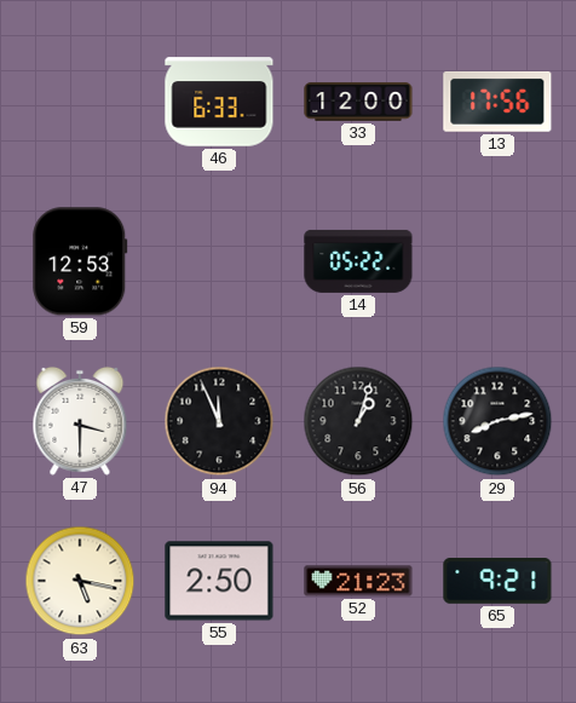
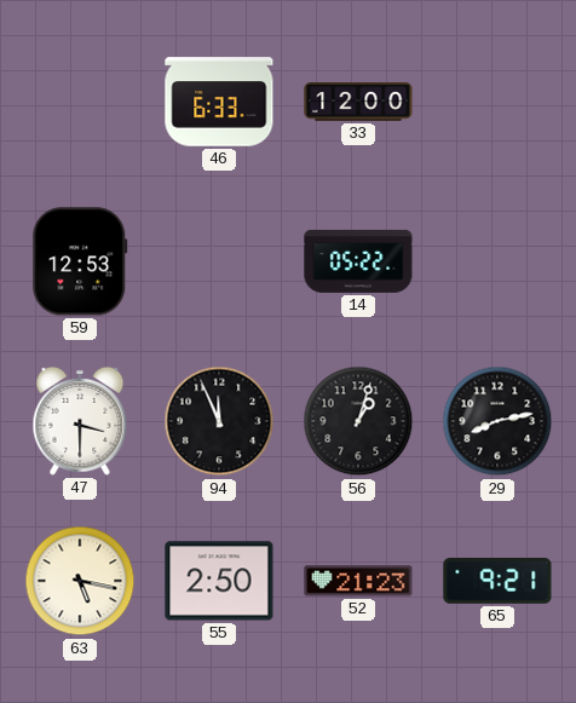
13: 17:56 -> none (497, 102)
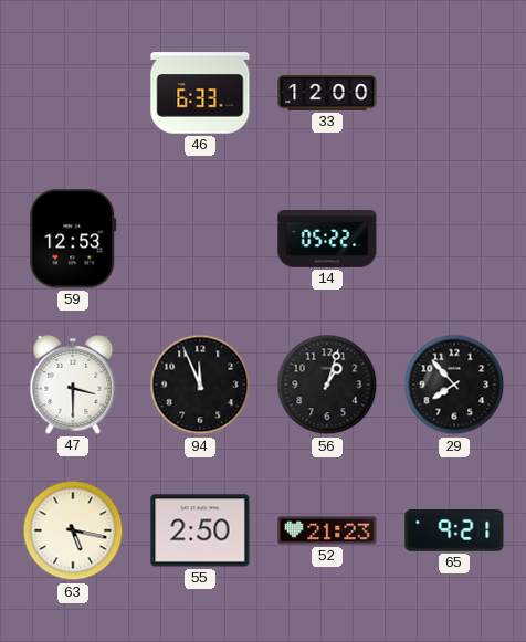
29: 8:13 -> 7:53 (454, 385)
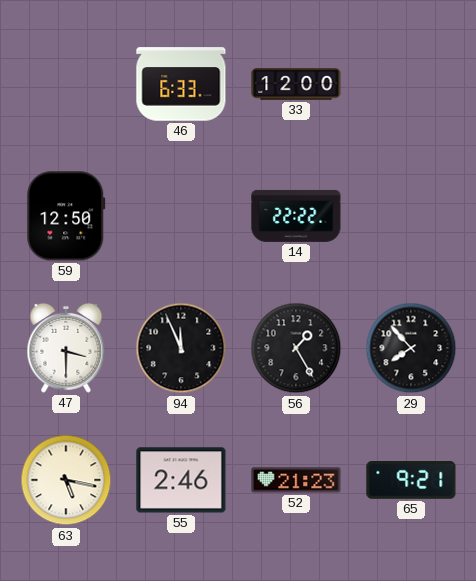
59: 12:53 -> 12:50 (66, 216)
14: 05:22 -> 22:22 (296, 216)
56: 1:03 -> 1:25 (296, 348)
55: 2:50 -> 2:46 (181, 480)
